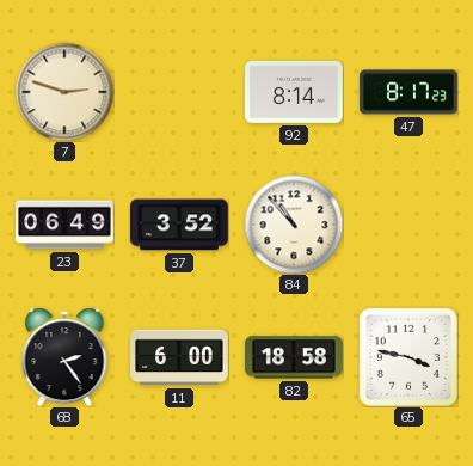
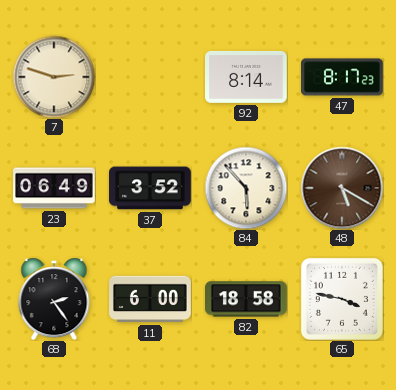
84: 10:53 -> 5:53 (246, 188)
48: none -> 5:20 (342, 188)
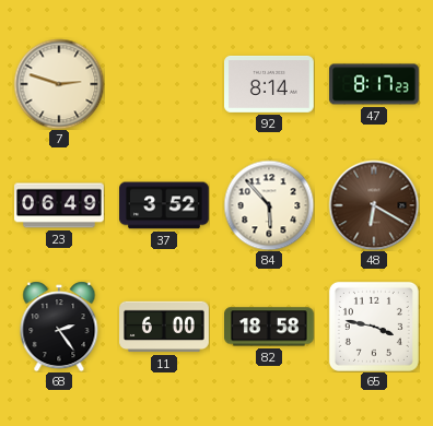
48: 5:20 -> 6:20 (374, 205)
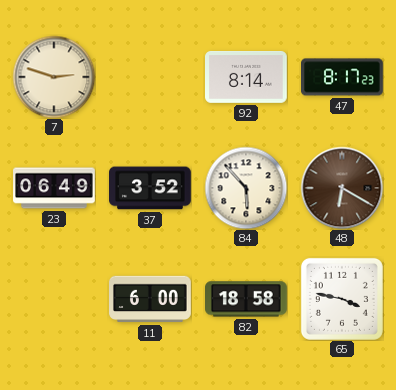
68: 2:24 -> none (59, 327)
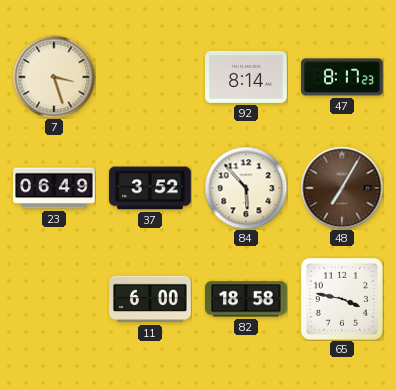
7: 2:48 -> 3:27 (54, 77)
48: 6:20 -> 7:05 (342, 188)
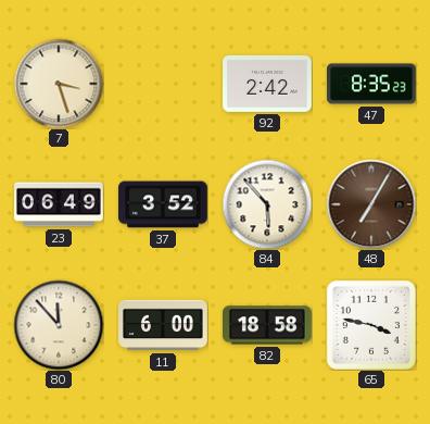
92: 8:14 -> 2:42 (268, 84)
47: 8:17 -> 8:35 (371, 84)
80: none -> 11:53 (59, 325)
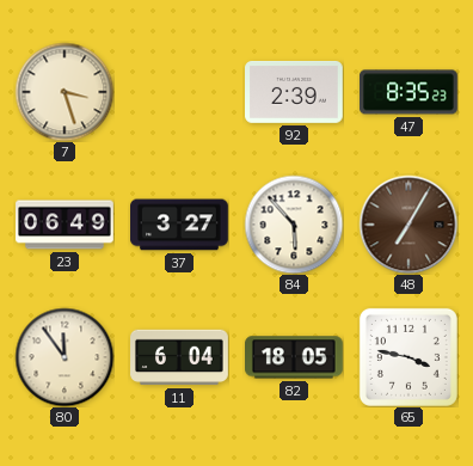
92: 2:42 -> 2:39 (295, 92)
37: 3:52 -> 3:27 (180, 225)
80: 11:53 -> 11:54 (64, 357)
11: 6:00 -> 6:04 (179, 357)
82: 18:58 -> 18:05 (295, 357)
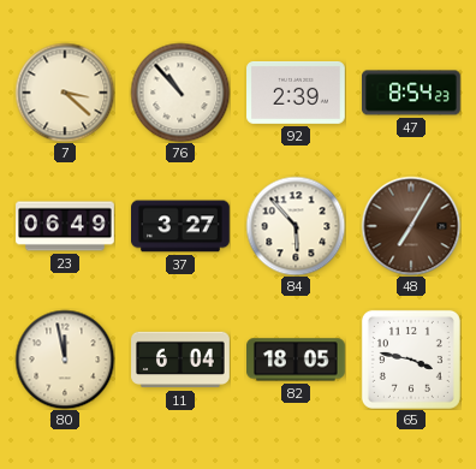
7: 3:27 -> 3:22 (65, 93)
76: none -> 10:53 (180, 93)
47: 8:35 -> 8:54 (411, 93)
80: 11:54 -> 11:58 (65, 360)
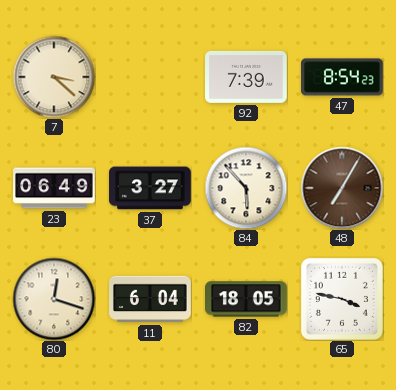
76: 10:53 -> none (180, 93)
92: 2:39 -> 7:39 (247, 77)
80: 11:58 -> 12:18 (54, 299)
